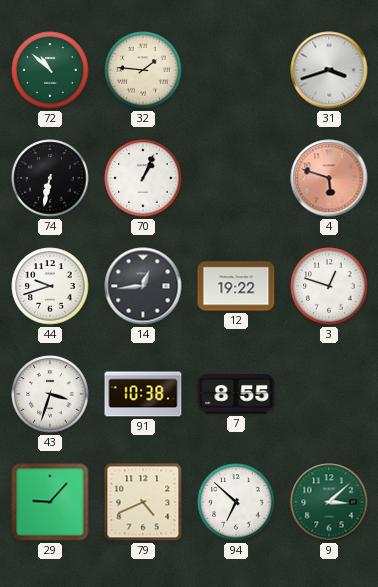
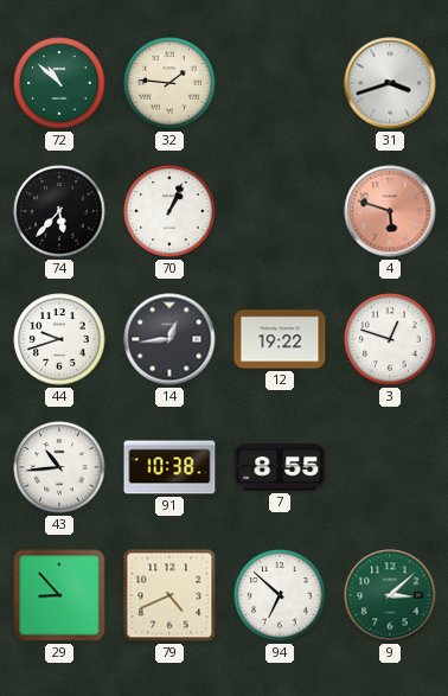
74: 6:32 -> 5:37 (59, 211)
43: 3:33 -> 10:44 (59, 467)
29: 9:07 -> 8:53 (59, 595)
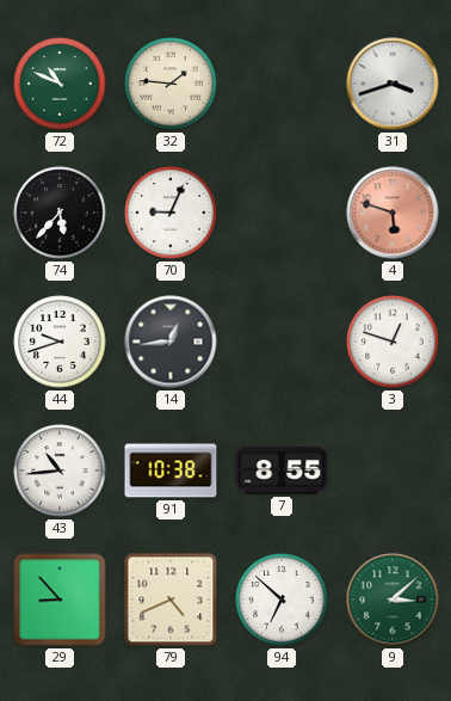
72: 10:52 -> 10:49 (60, 84)
70: 1:04 -> 9:04 (171, 213)
12: 19:22 -> none (280, 339)
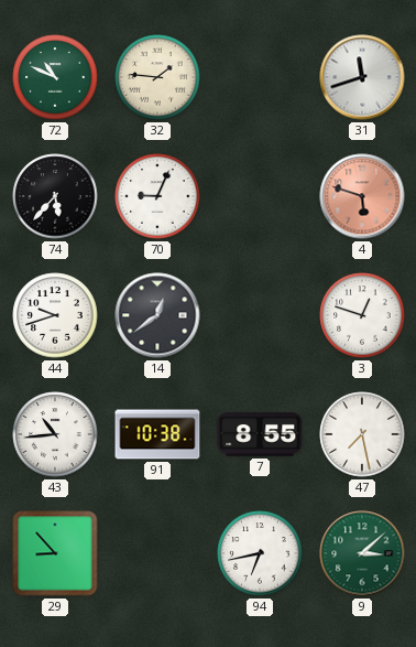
31: 3:42 -> 11:42 (362, 77)
14: 12:44 -> 12:39 (157, 315)
47: none -> 7:28 (362, 434)
79: 4:41 -> none (171, 599)
94: 6:52 -> 6:43 (260, 553)
